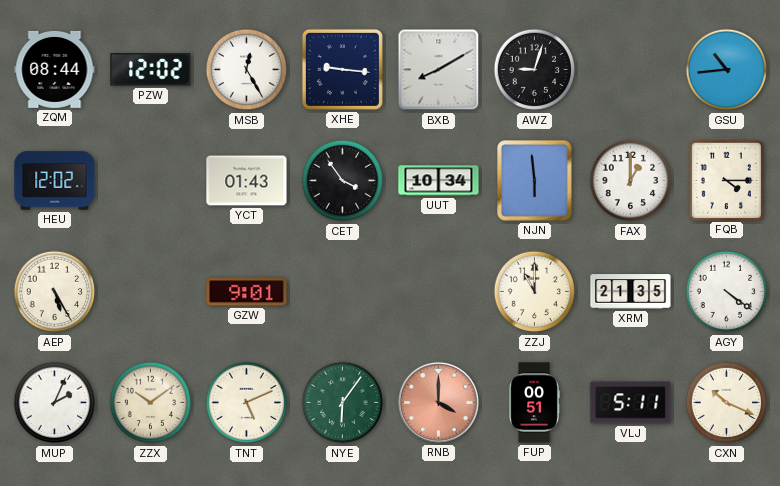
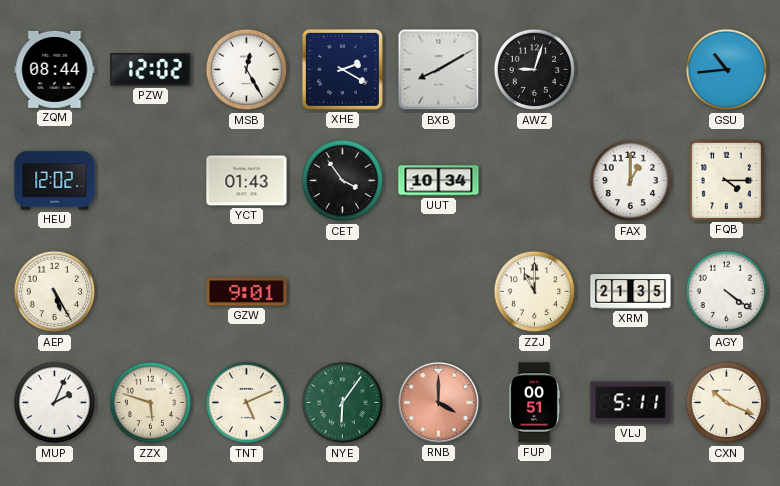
XHE: 9:16 -> 2:20 (342, 69)
NJN: 5:59 -> none (535, 181)
ZZX: 10:09 -> 5:48 (151, 403)
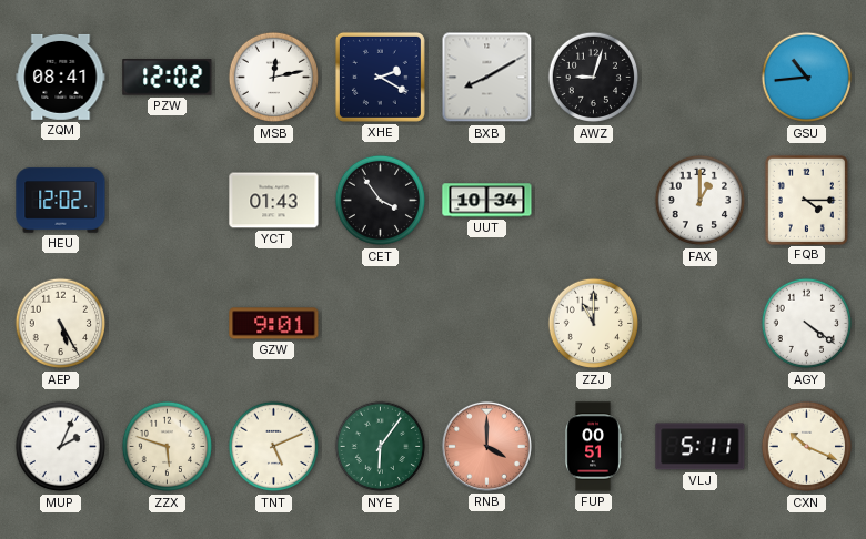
ZQM: 08:44 -> 08:41 (61, 77)
MSB: 12:25 -> 12:13 (274, 78)
XRM: 21:35 -> none (631, 292)
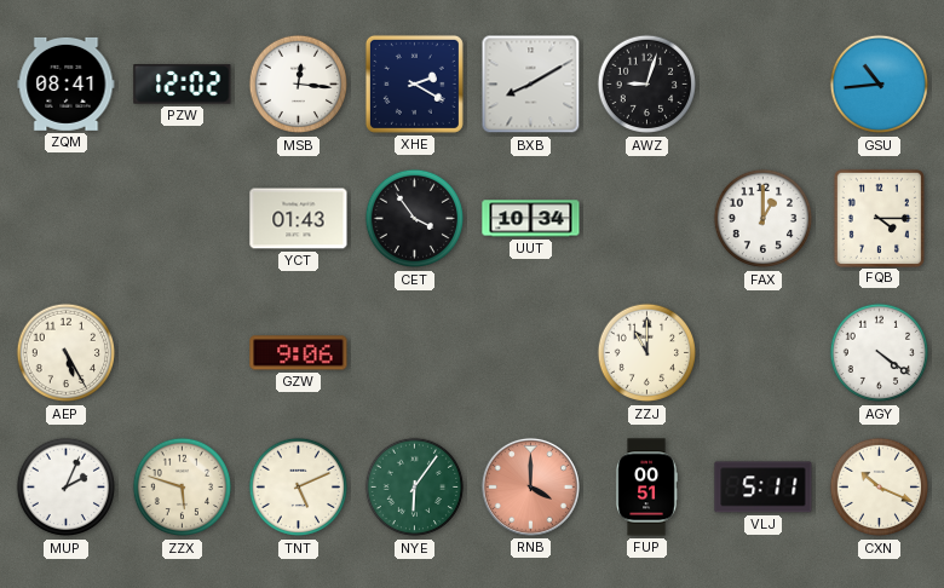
MSB: 12:13 -> 12:16 (299, 85)
HEU: 12:02 -> none (61, 201)
GZW: 9:01 -> 9:06 (299, 353)
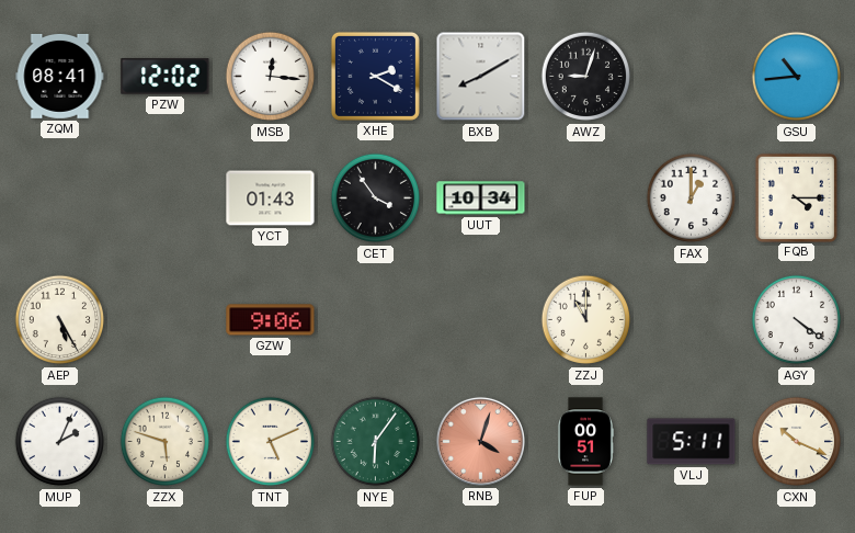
RNB: 4:00 -> 4:03 (480, 441)
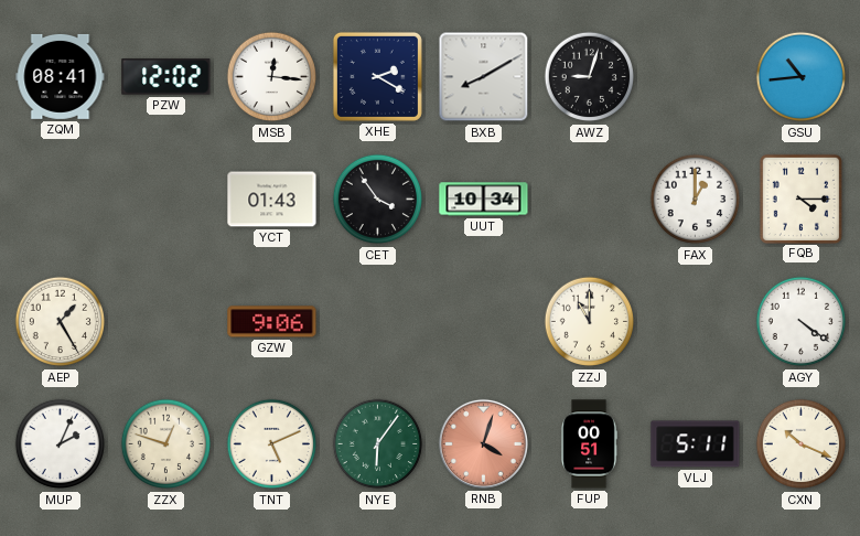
AEP: 5:25 -> 1:25 (61, 322)
ZZX: 5:48 -> 12:48 (166, 444)
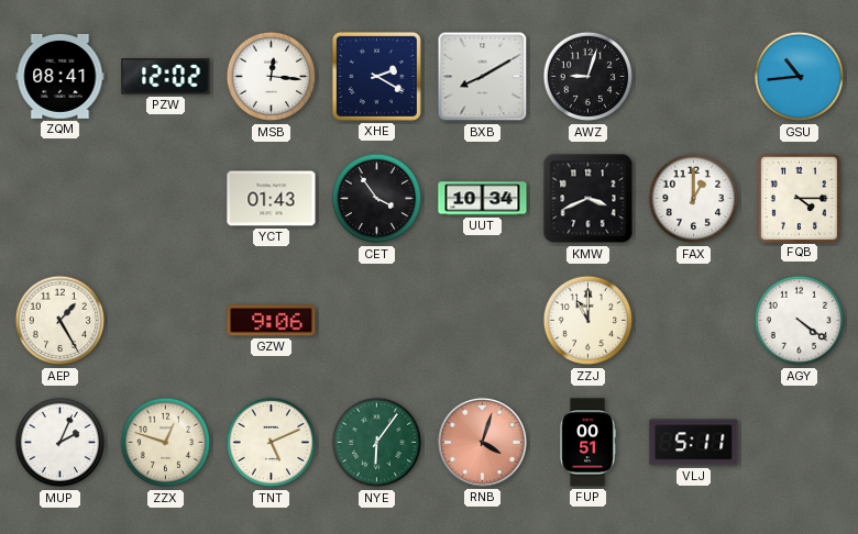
KMW: none -> 3:41 (588, 199)
CXN: 10:19 -> none (802, 444)
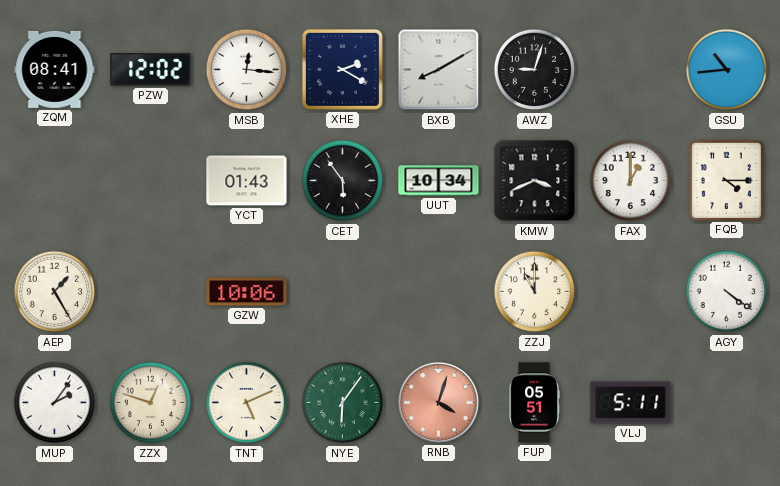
CET: 3:54 -> 5:54 (343, 181)
GZW: 9:06 -> 10:06 (247, 292)
MUP: 2:04 -> 2:06 (55, 403)
FUP: 00:51 -> 05:51 (534, 403)
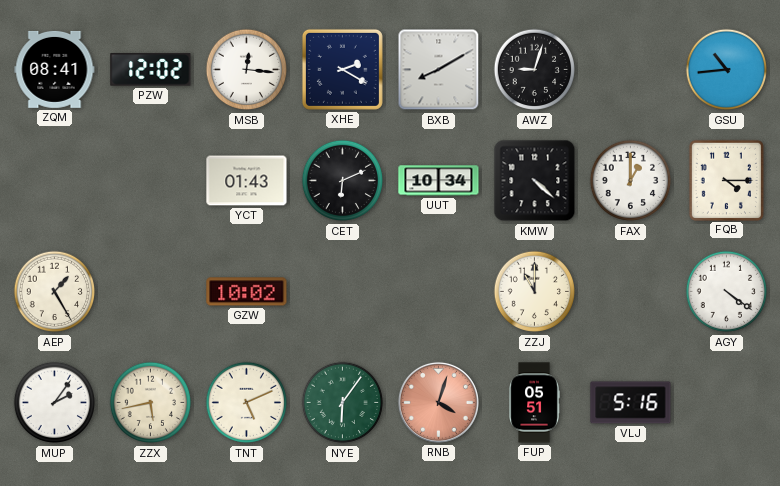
CET: 5:54 -> 6:11 (343, 181)
KMW: 3:41 -> 4:22 (535, 181)
GZW: 10:06 -> 10:02 (247, 292)
ZZX: 12:48 -> 5:43 (151, 403)
VLJ: 5:11 -> 5:16 (631, 403)
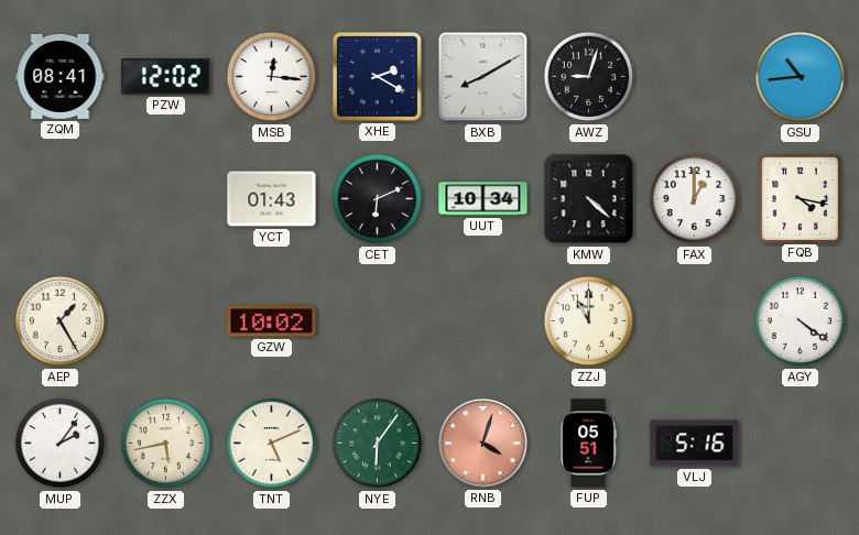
FQB: 4:15 -> 4:17 (800, 198)
